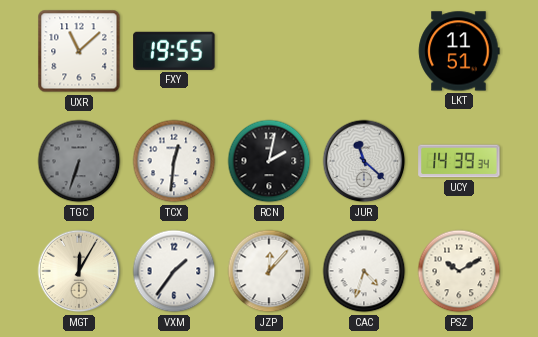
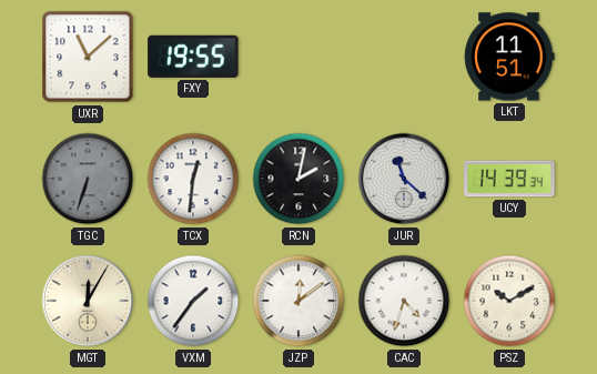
JZP: 12:07 -> 12:09 (298, 301)
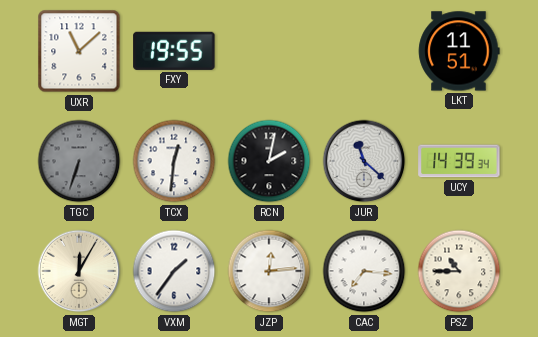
JZP: 12:09 -> 12:14 (269, 271)
CAC: 4:33 -> 7:16 (364, 271)
PSZ: 10:10 -> 10:45 (459, 271)
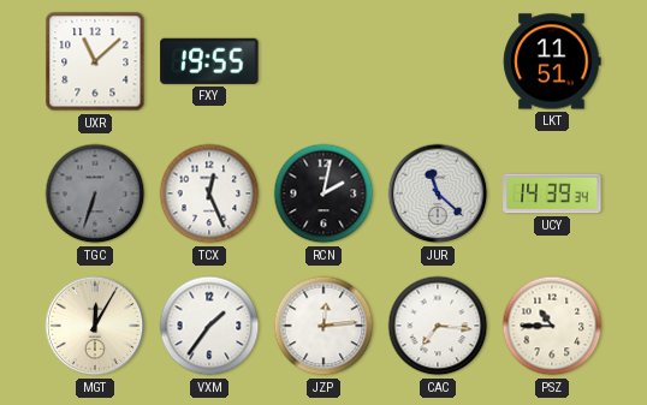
TCX: 12:31 -> 12:26 (209, 193)
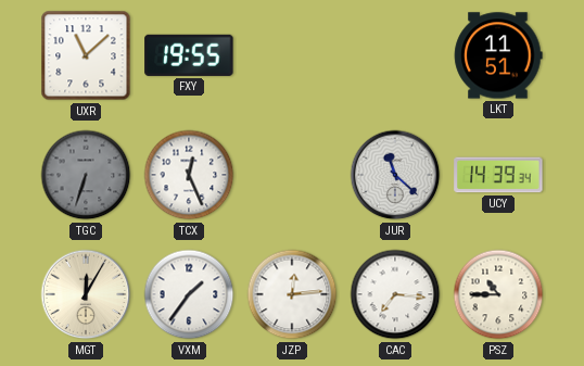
RCN: 2:02 -> none (323, 193)
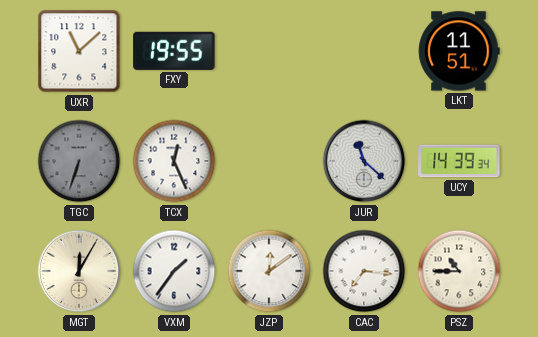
JZP: 12:14 -> 12:09 (269, 271)
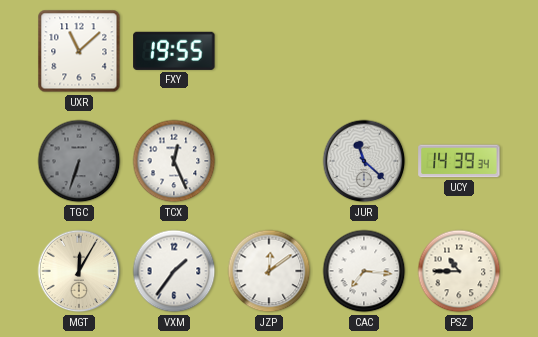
LKT: 11:51 -> none (459, 51)
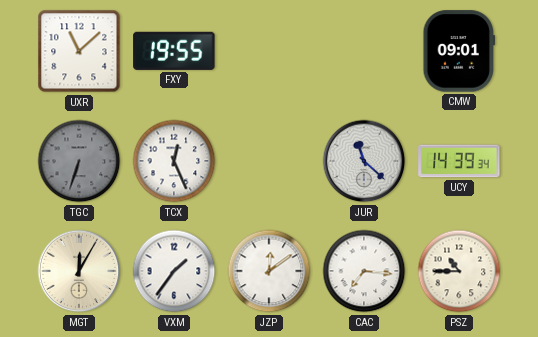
CMW: none -> 09:01 (459, 51)
